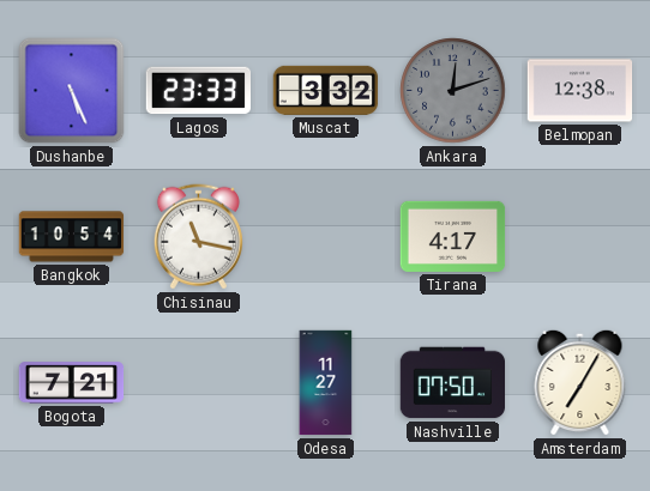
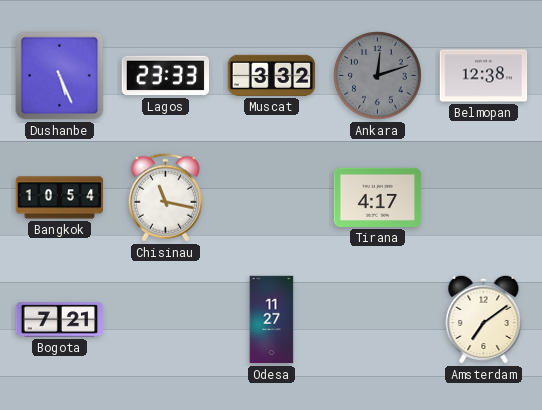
Nashville: 07:50 -> none (453, 383)
Amsterdam: 7:05 -> 7:09 (484, 319)
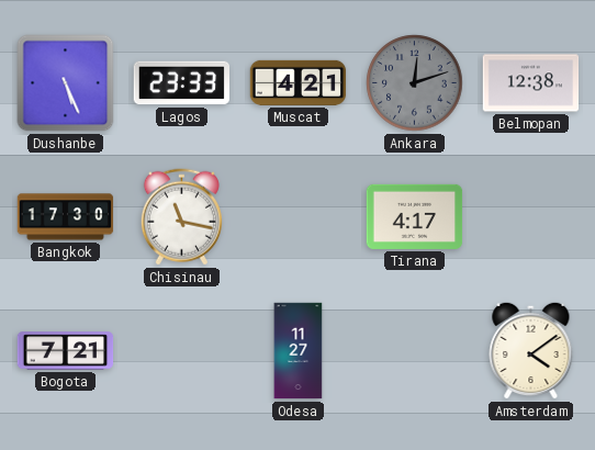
Muscat: 3:32 -> 4:21 (299, 82)
Bangkok: 10:54 -> 17:30 (66, 217)
Amsterdam: 7:09 -> 4:09 (531, 350)
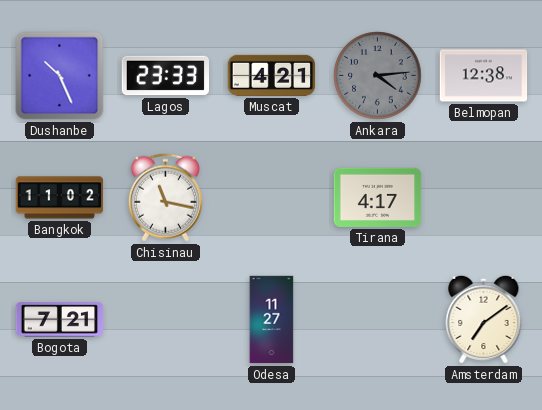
Dushanbe: 5:26 -> 10:26 (60, 76)
Ankara: 12:12 -> 4:14 (378, 76)
Bangkok: 17:30 -> 11:02 (60, 198)
Amsterdam: 4:09 -> 7:09 (484, 319)
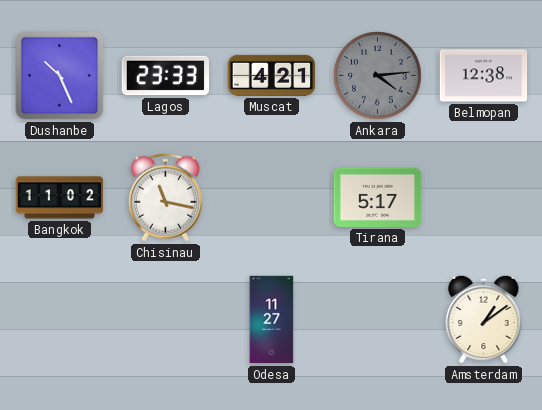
Tirana: 4:17 -> 5:17 (378, 197)
Bogota: 7:21 -> none (60, 320)
Amsterdam: 7:09 -> 1:09 (484, 319)
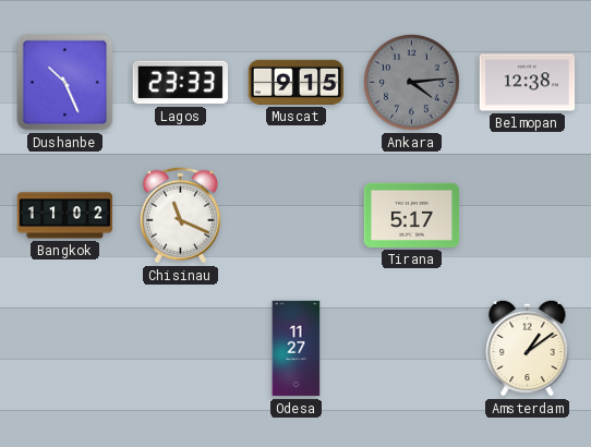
Muscat: 4:21 -> 9:15 (297, 82)
Chisinau: 11:17 -> 11:19 (180, 216)
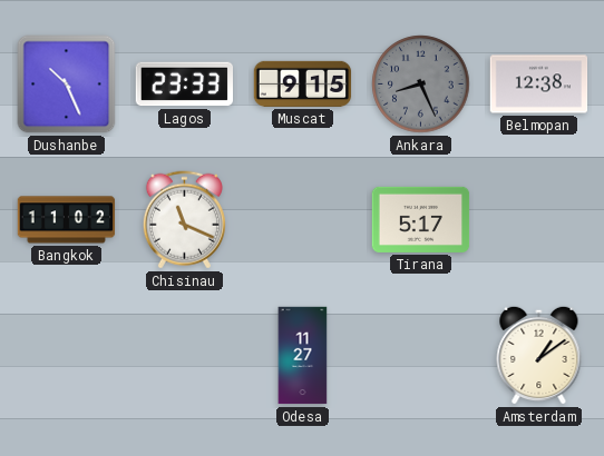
Ankara: 4:14 -> 8:26 (421, 85)
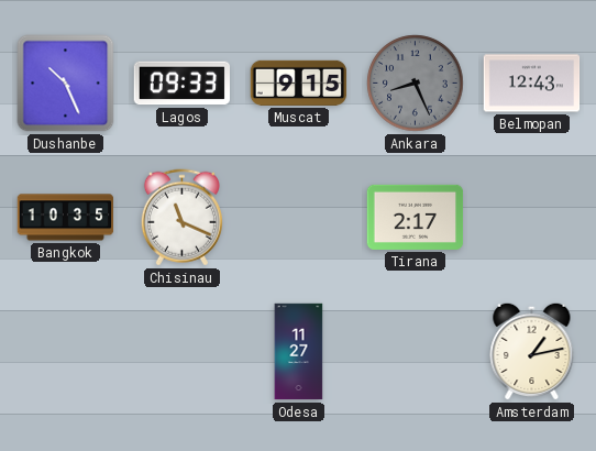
Lagos: 23:33 -> 09:33 (181, 84)
Belmopan: 12:38 -> 12:43 (532, 84)
Bangkok: 11:02 -> 10:35 (66, 218)
Tirana: 5:17 -> 2:17 (416, 217)
Amsterdam: 1:09 -> 1:13 (532, 351)
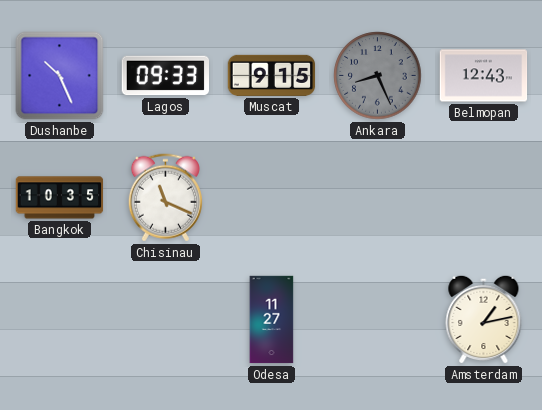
Tirana: 2:17 -> none (416, 217)
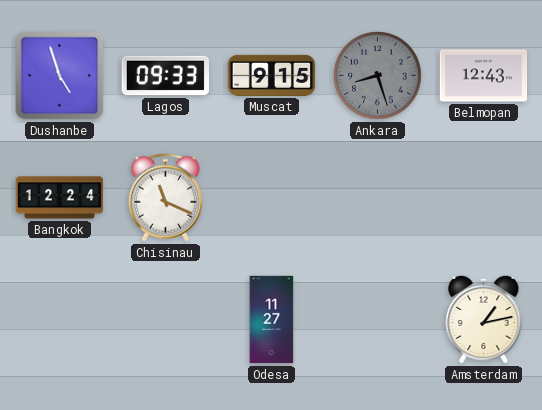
Dushanbe: 10:26 -> 4:57 (60, 76)
Ankara: 8:26 -> 8:27 (378, 76)
Bangkok: 10:35 -> 12:24 (60, 198)
